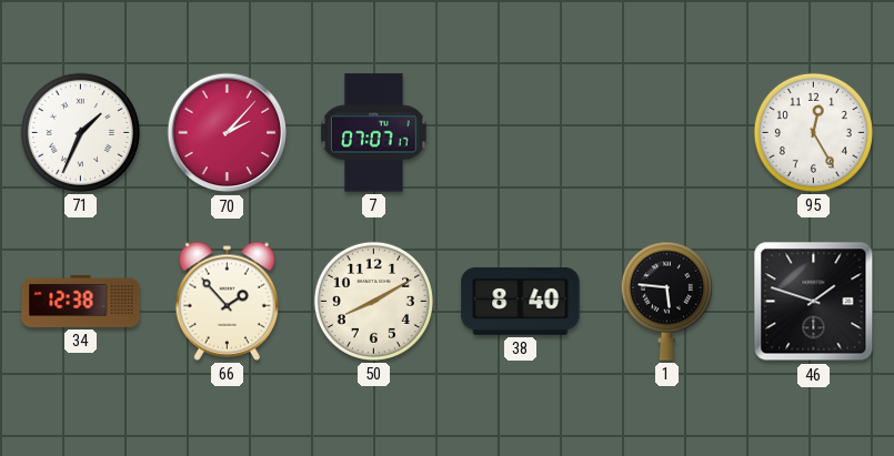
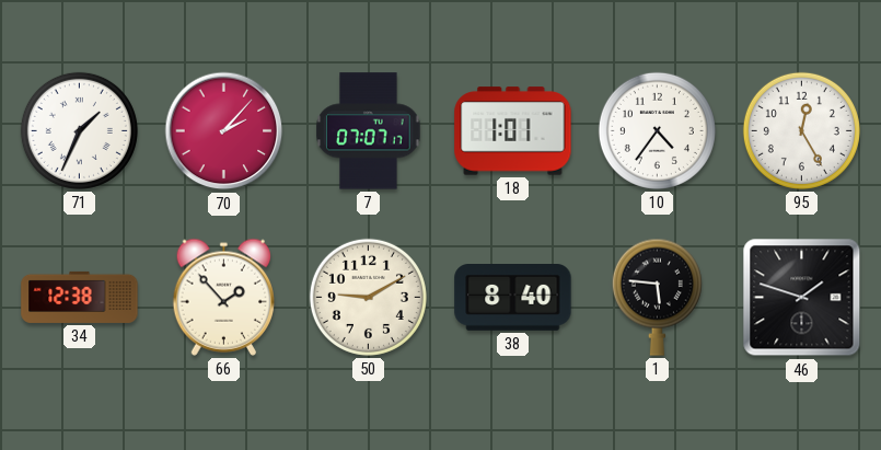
18: none -> 1:01 (513, 131)
10: none -> 4:36 (657, 130)
50: 8:10 -> 9:10 (368, 297)
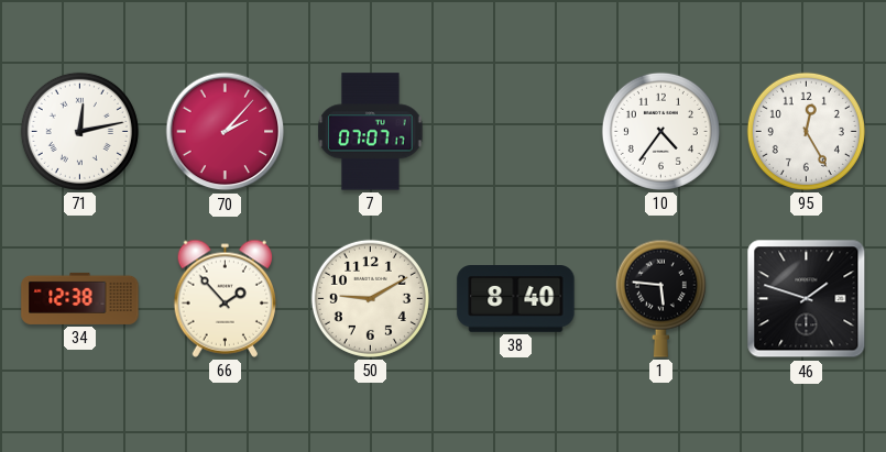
71: 1:34 -> 12:13 (79, 131)
18: 1:01 -> none (513, 131)
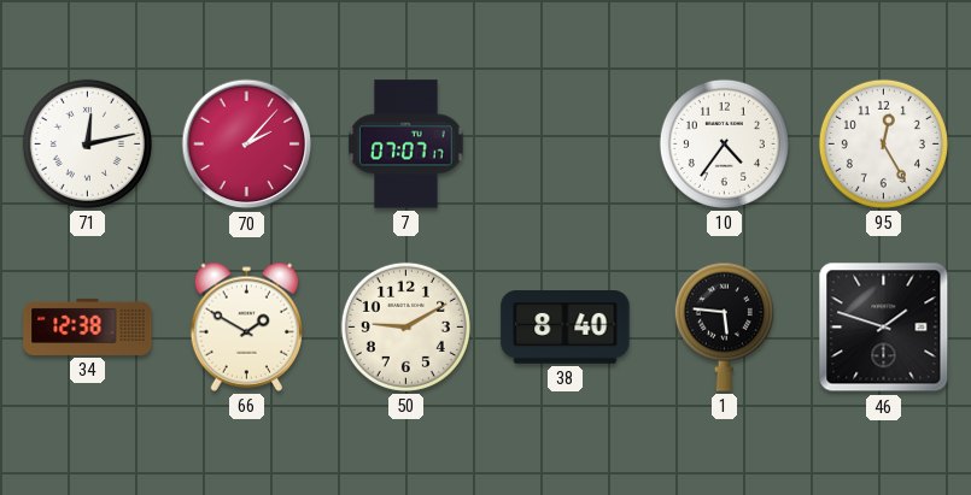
66: 1:53 -> 1:50 (246, 326)
